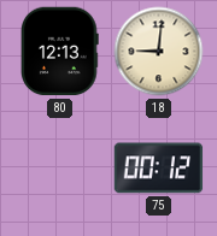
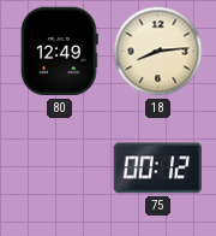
80: 12:13 -> 12:49 (60, 52)
18: 9:01 -> 8:14 (158, 52)
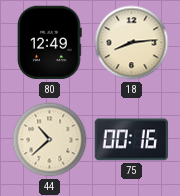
44: none -> 10:38 (50, 140)
75: 00:12 -> 00:16 (132, 140)
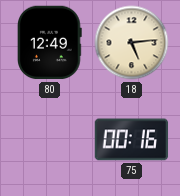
18: 8:14 -> 5:14 (132, 43)
44: 10:38 -> none (50, 140)
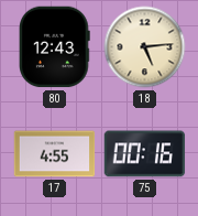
80: 12:49 -> 12:43 (55, 47)
17: none -> 4:55 (55, 154)
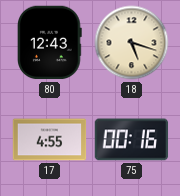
18: 5:14 -> 5:18 (132, 43)
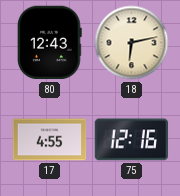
18: 5:18 -> 6:13 (132, 43)
75: 00:16 -> 12:16 (132, 140)
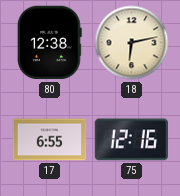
80: 12:43 -> 12:38 (50, 43)
17: 4:55 -> 6:55 (50, 140)
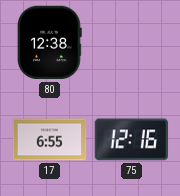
18: 6:13 -> none (132, 43)
